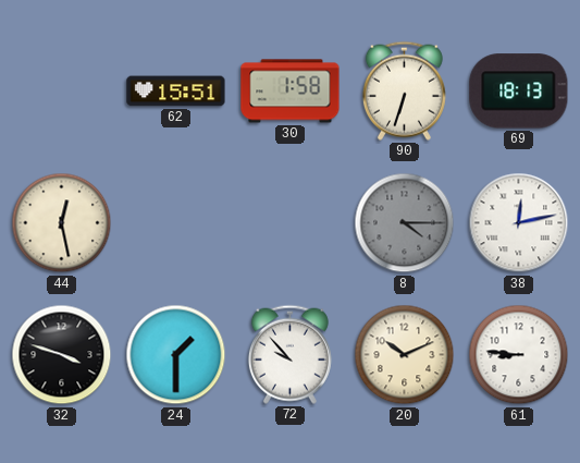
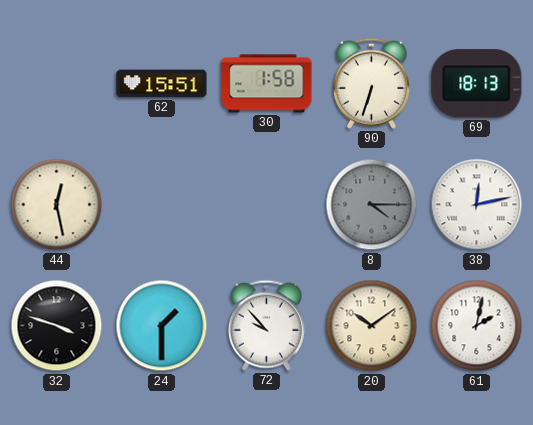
20: 10:11 -> 10:09 (372, 326)
61: 8:46 -> 2:02 (477, 326)
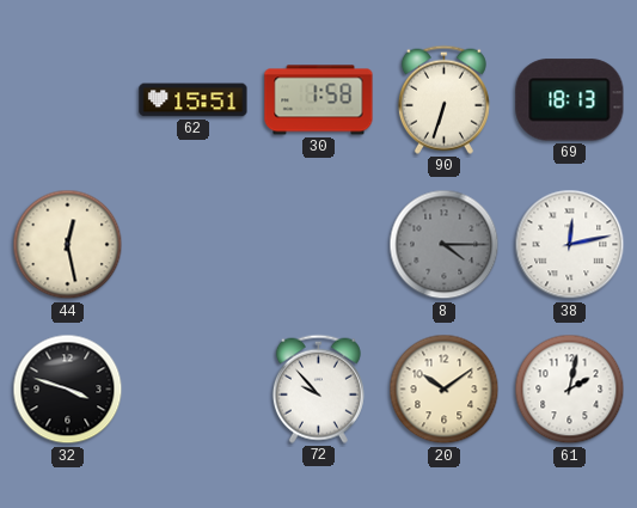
24: 1:30 -> none (162, 326)
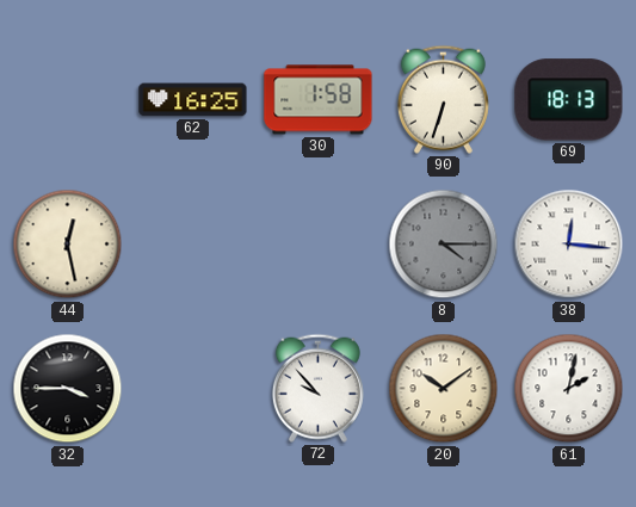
62: 15:51 -> 16:25 (193, 100)
38: 12:13 -> 12:16 (569, 245)
32: 3:48 -> 3:45 (68, 389)
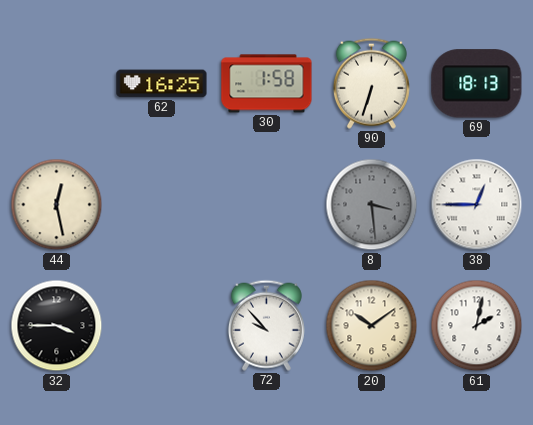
8: 4:15 -> 3:29 (372, 205)
38: 12:16 -> 12:45 (477, 205)
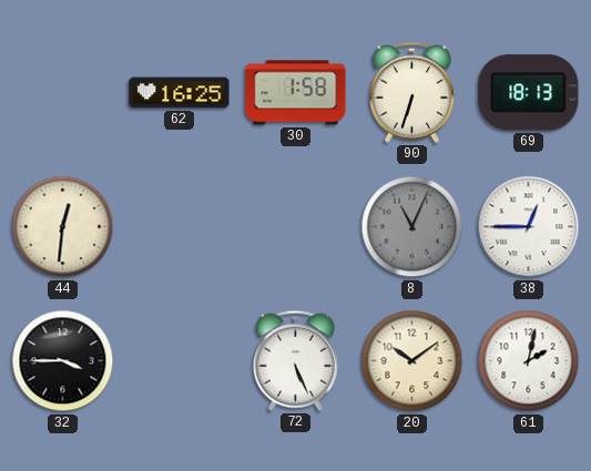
44: 12:28 -> 12:31 (63, 227)
8: 3:29 -> 11:04 (412, 227)
72: 9:53 -> 5:26 (295, 360)
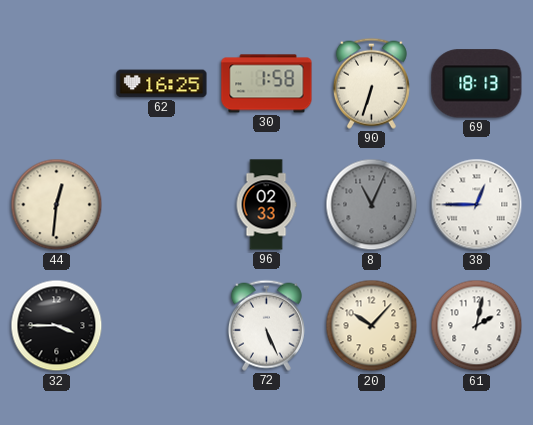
96: none -> 02:33 (266, 205)
20: 10:09 -> 10:07 (372, 326)
